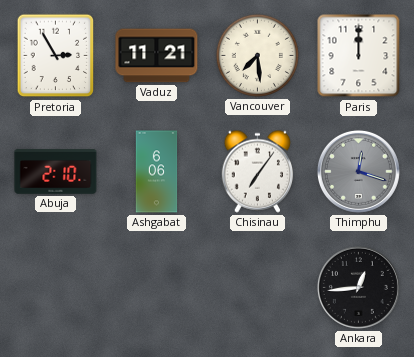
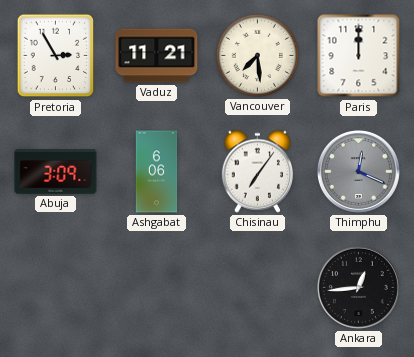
Abuja: 2:10 -> 3:09 (56, 172)
Thimphu: 12:18 -> 12:19 (358, 171)
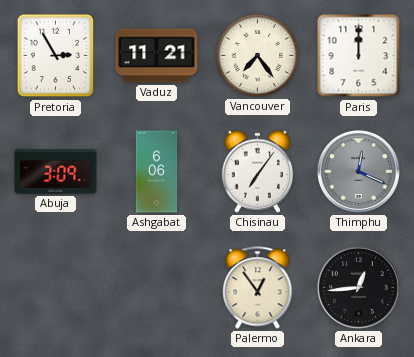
Vancouver: 7:29 -> 7:24 (257, 55)
Palermo: none -> 12:54 (258, 288)
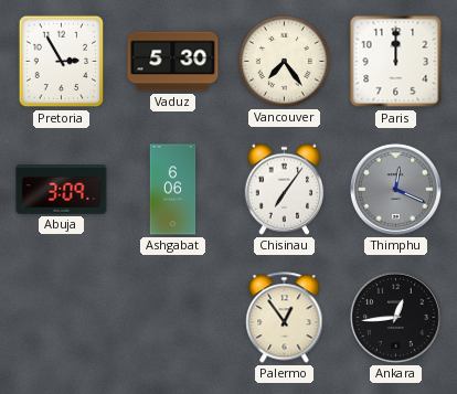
Vaduz: 11:21 -> 5:30 (173, 62)
